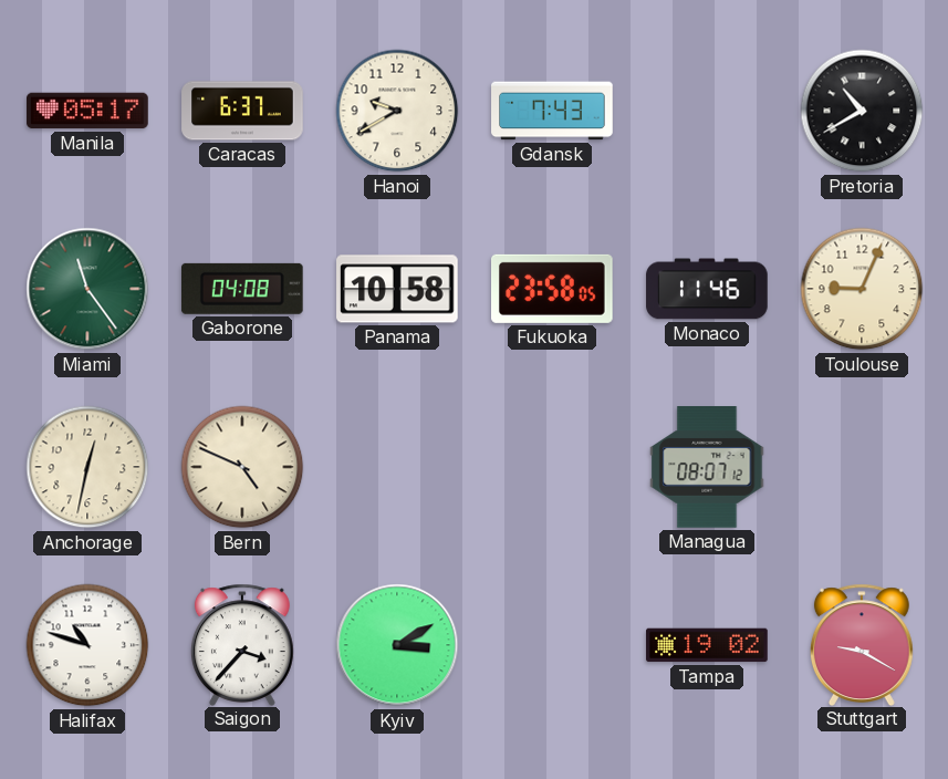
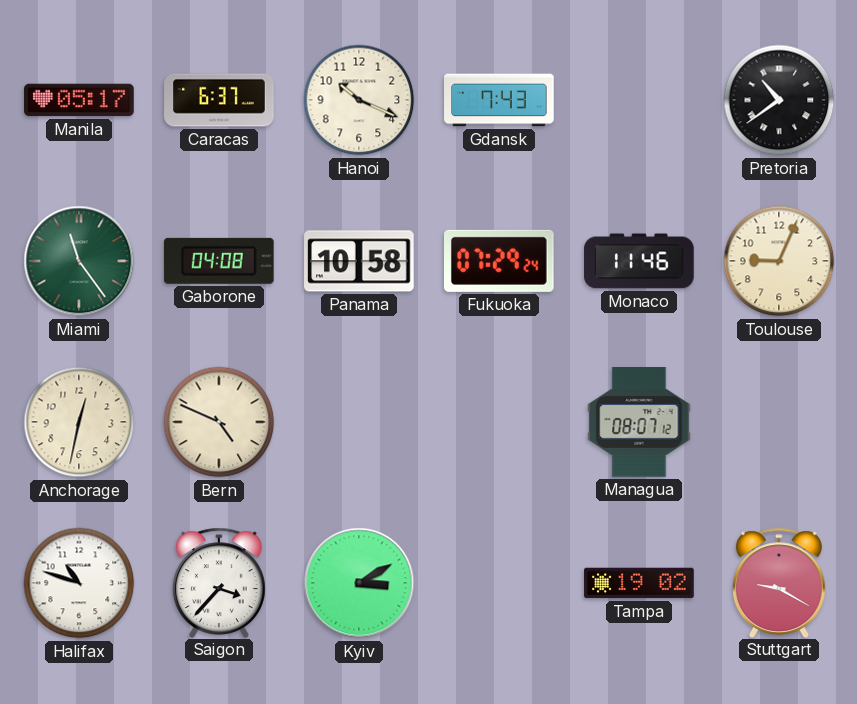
Hanoi: 9:40 -> 10:19 (359, 100)
Pretoria: 10:40 -> 10:39 (779, 100)
Fukuoka: 23:58 -> 07:29 (500, 261)
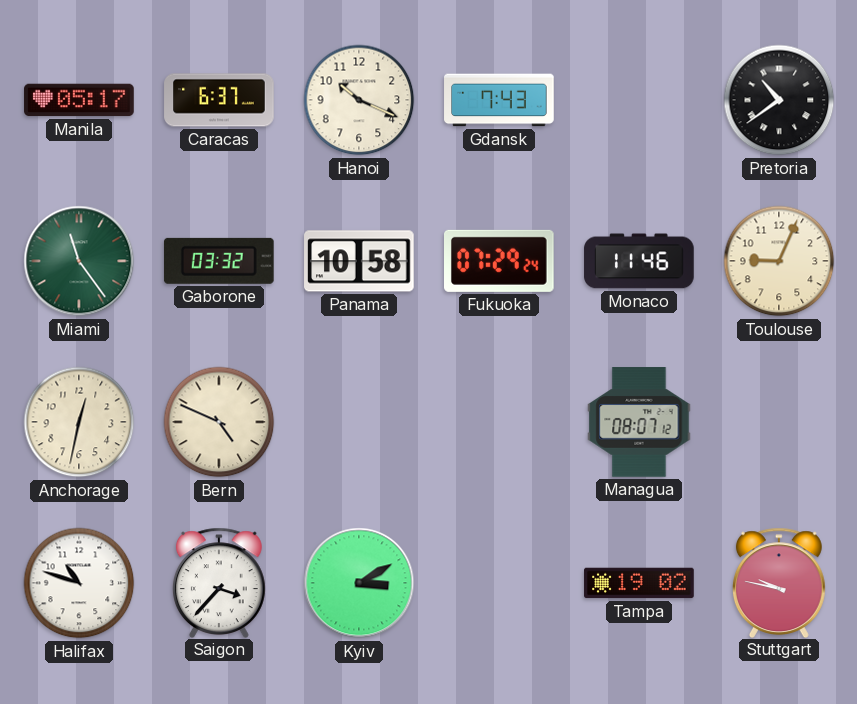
Gaborone: 04:08 -> 03:32 (219, 261)
Stuttgart: 9:20 -> 9:47 (779, 582)
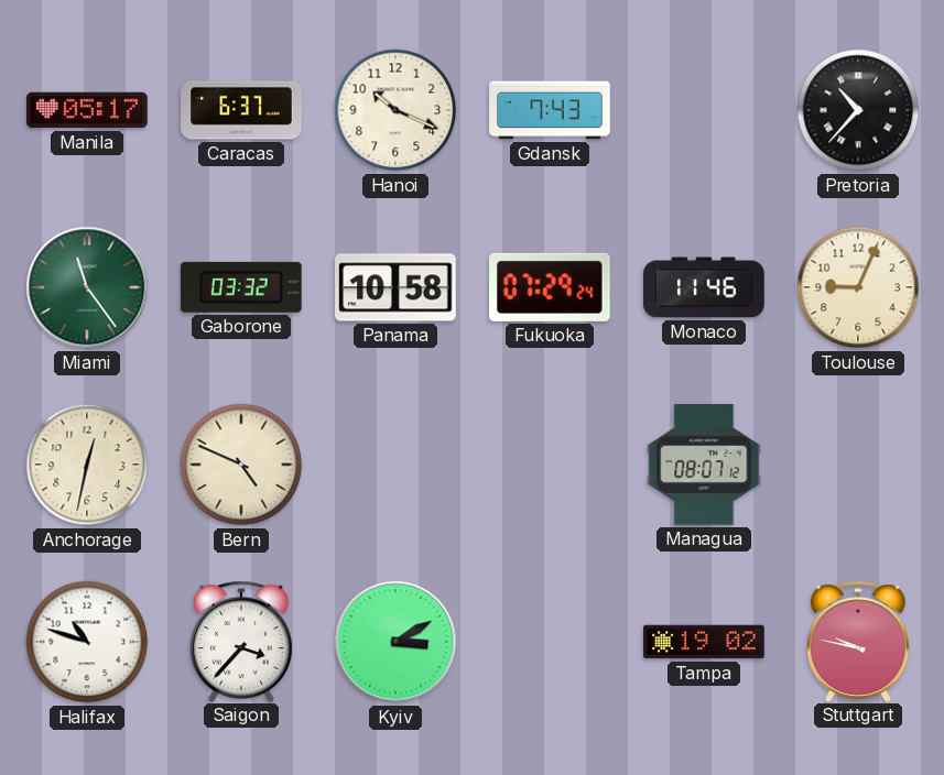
Pretoria: 10:39 -> 10:37 (858, 110)
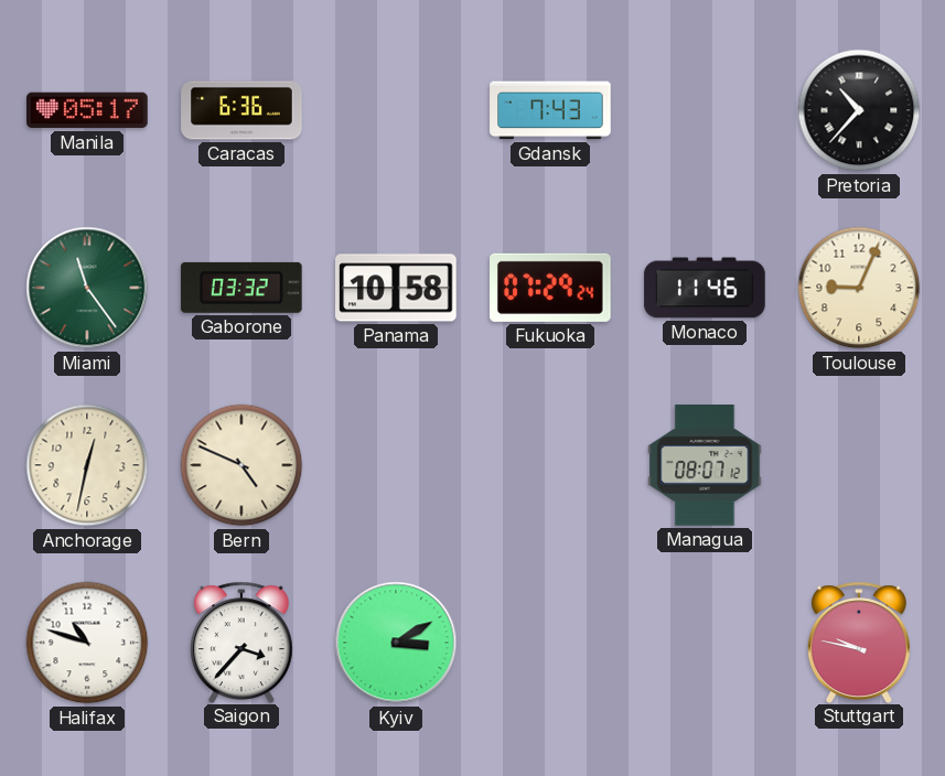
Caracas: 6:37 -> 6:36 (241, 110)
Hanoi: 10:19 -> none (395, 110)
Tampa: 19:02 -> none (704, 642)
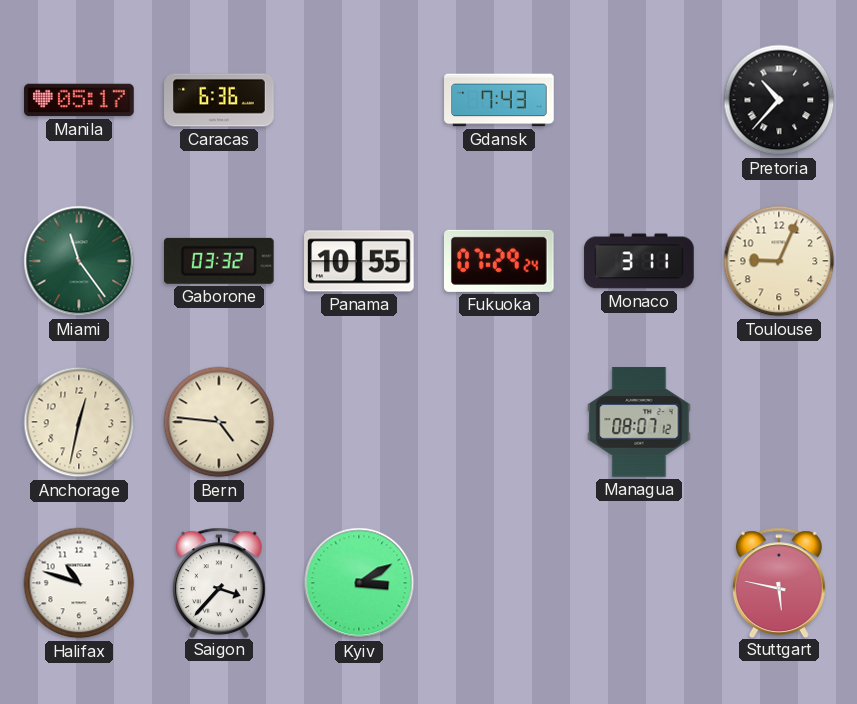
Panama: 10:58 -> 10:55 (359, 261)
Monaco: 11:46 -> 3:11 (639, 261)
Bern: 4:49 -> 4:46 (219, 422)
Stuttgart: 9:47 -> 5:47 (779, 582)
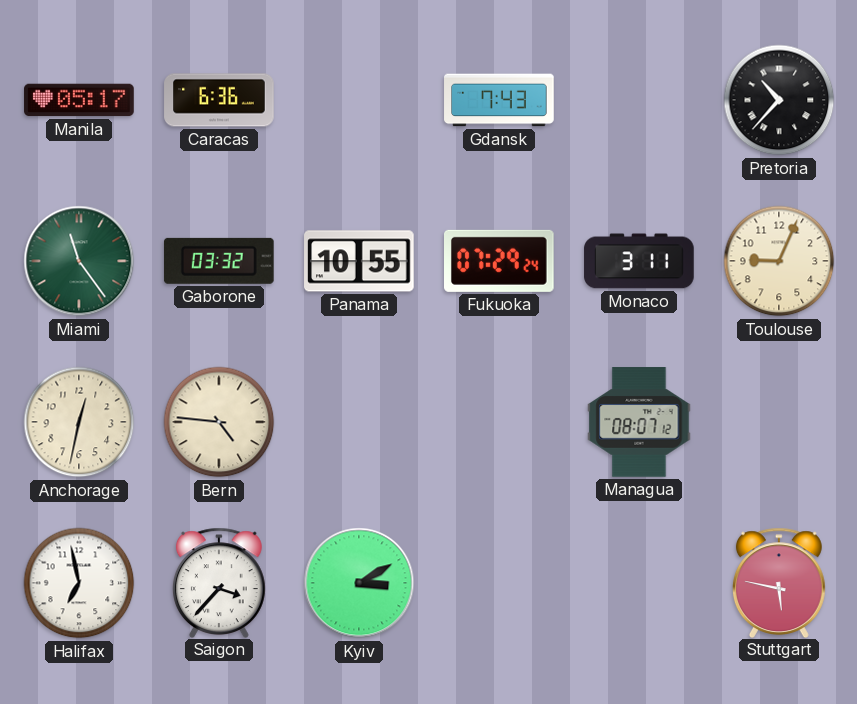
Halifax: 10:48 -> 6:58 (79, 583)
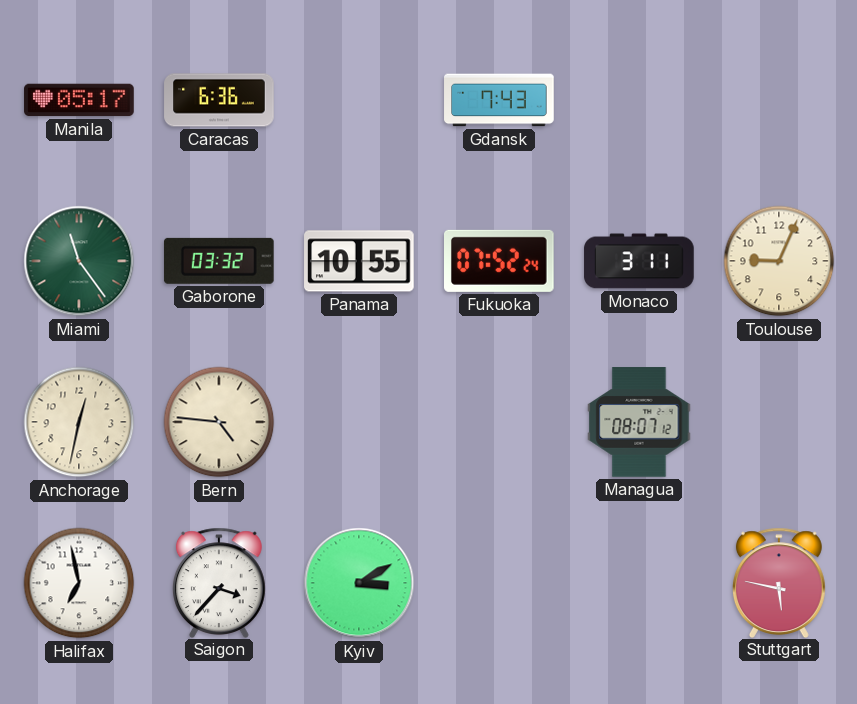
Pretoria: 10:37 -> none (779, 100)
Fukuoka: 07:29 -> 07:52 (500, 261)
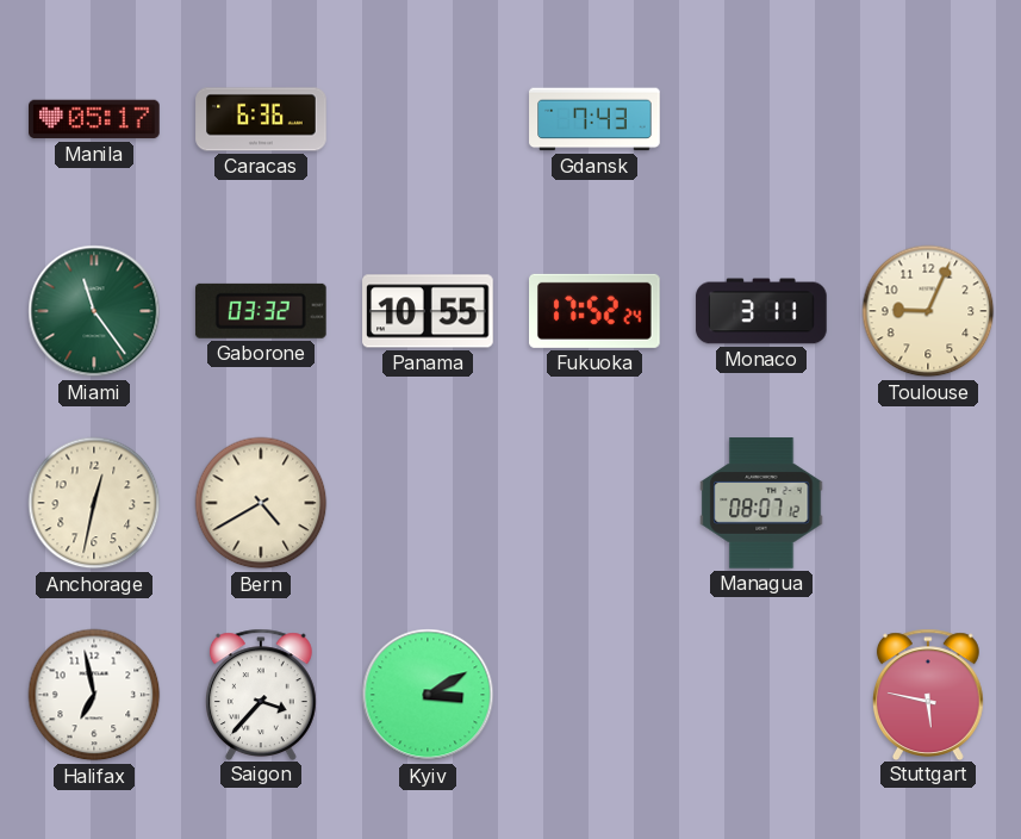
Fukuoka: 07:52 -> 17:52 (596, 311)
Bern: 4:46 -> 4:40 (261, 503)
